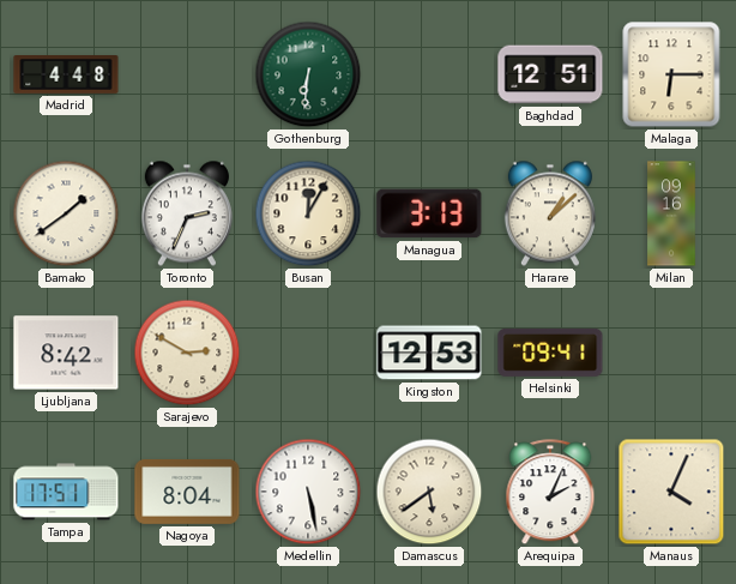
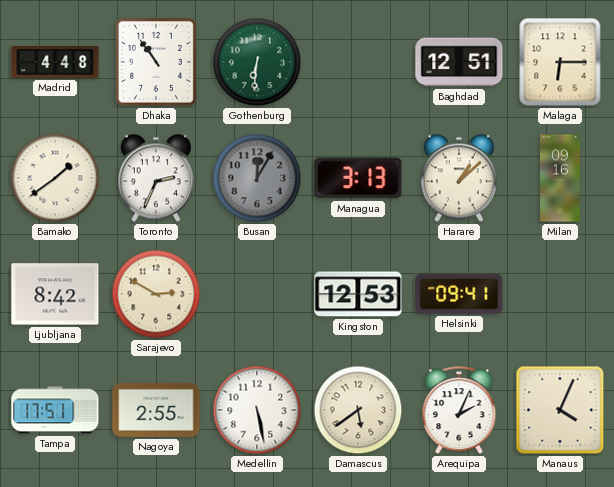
Dhaka: none -> 10:54 (156, 62)
Busan dial: cream -> grey (257, 178)
Nagoya: 8:04 -> 2:55 (156, 410)
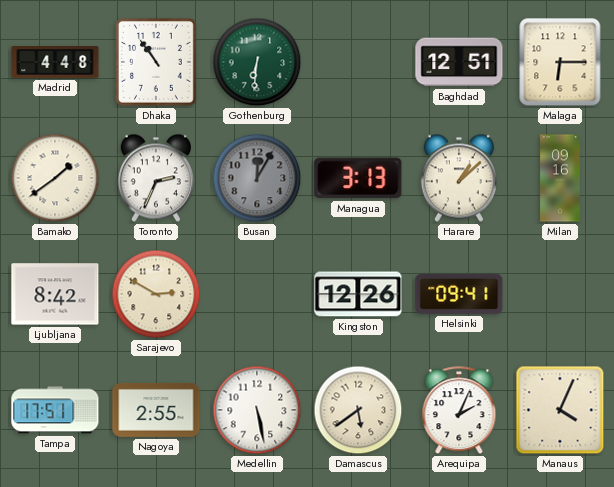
Kingston: 12:53 -> 12:26 (358, 294)
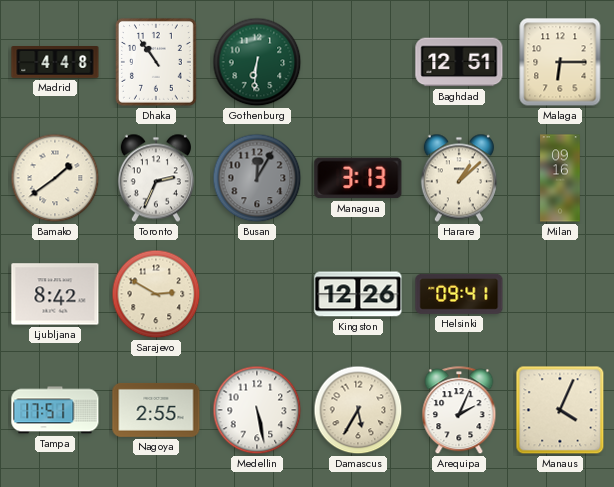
Damascus: 5:39 -> 5:35 (358, 410)
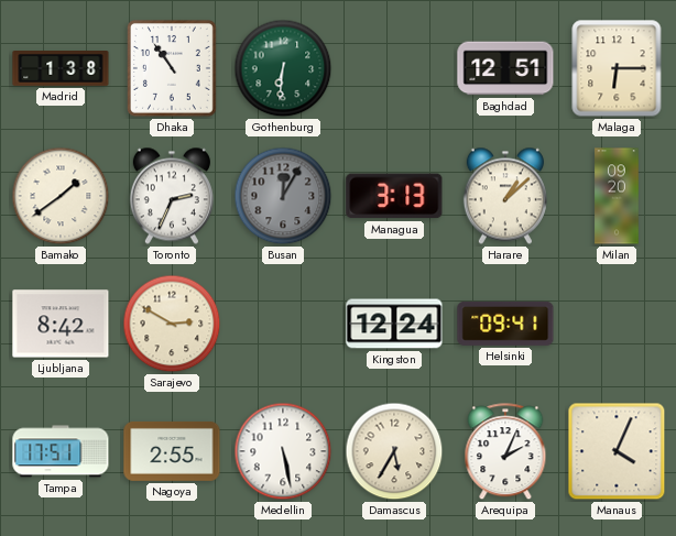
Madrid: 4:48 -> 1:38 (61, 69)
Milan: 09:16 -> 09:20 (617, 196)
Kingston: 12:26 -> 12:24 (394, 324)
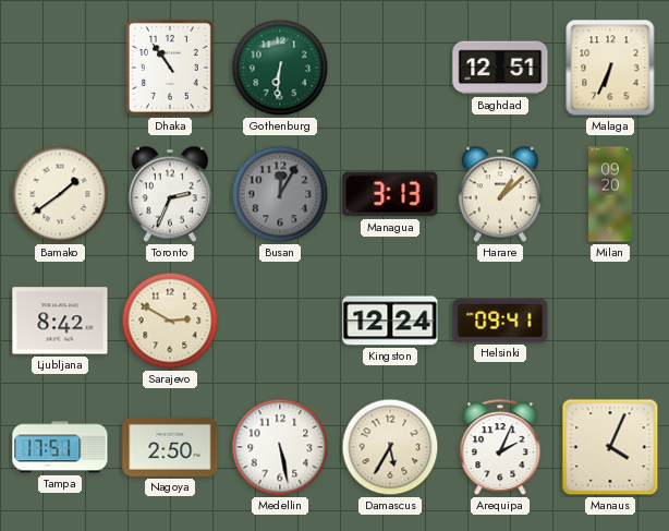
Madrid: 1:38 -> none (61, 69)
Malaga: 6:15 -> 6:34 (610, 68)
Nagoya: 2:55 -> 2:50 (170, 447)
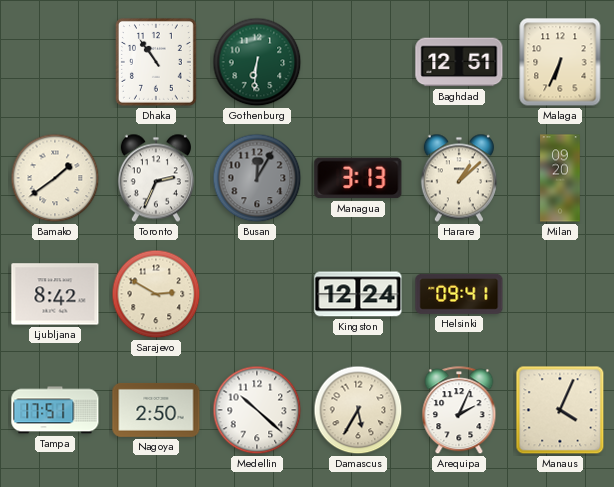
Medellin: 5:28 -> 10:22 (257, 410)
